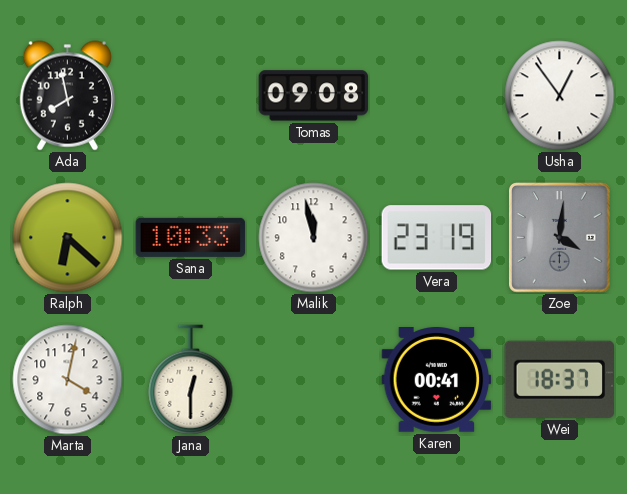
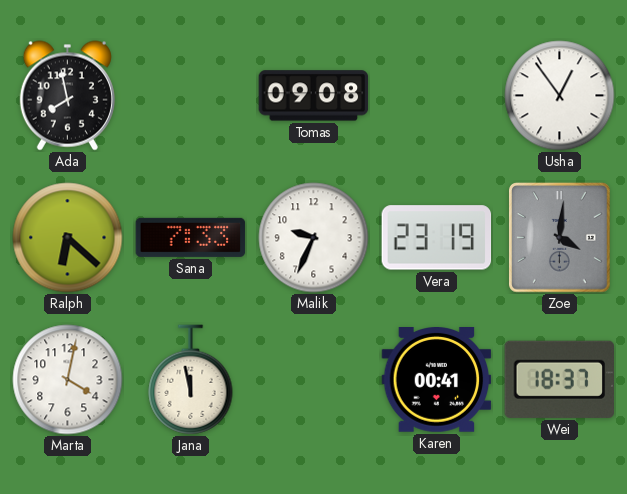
Sana: 10:33 -> 7:33 (191, 237)
Malik: 11:58 -> 9:34 (314, 238)
Jana: 12:30 -> 11:58 (191, 380)
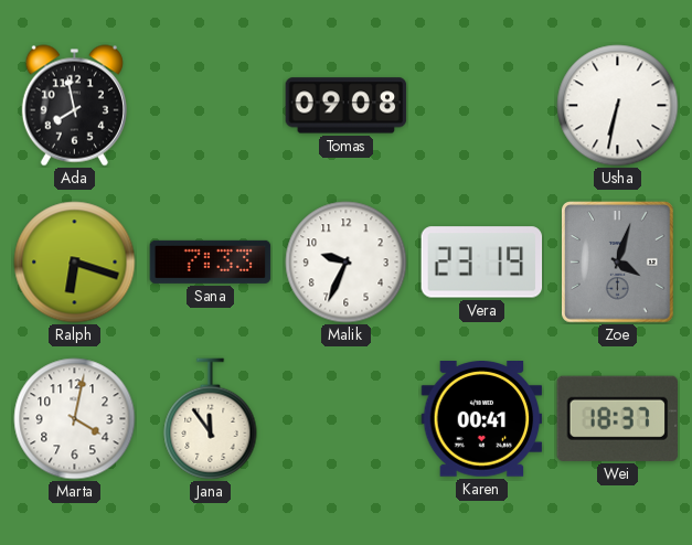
Usha: 12:54 -> 6:32 (618, 106)
Ralph: 6:22 -> 6:18 (75, 263)
Zoe: 4:01 -> 4:03 (618, 263)
Jana: 11:58 -> 11:54 (211, 419)
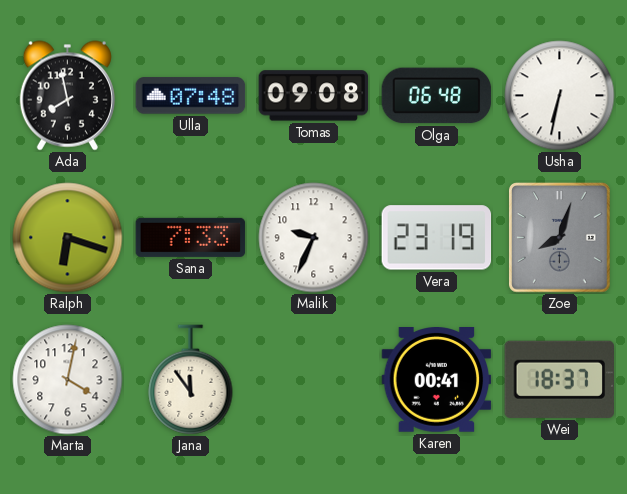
Ulla: none -> 07:48 (191, 96)
Olga: none -> 06:48 (437, 96)
Zoe: 4:03 -> 8:03 (560, 238)
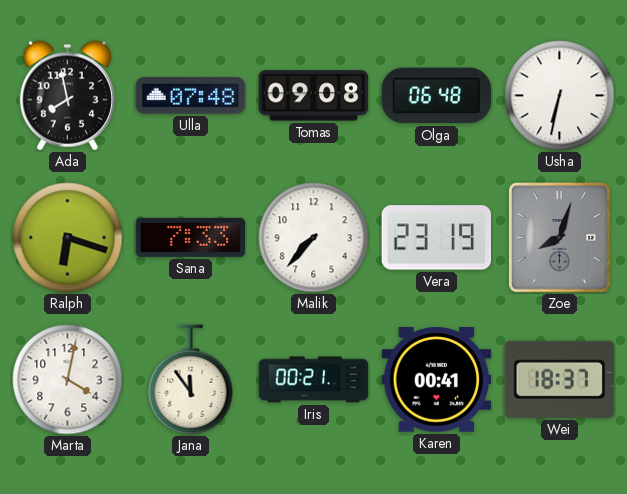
Malik: 9:34 -> 7:37 (314, 238)
Iris: none -> 00:21 (314, 380)
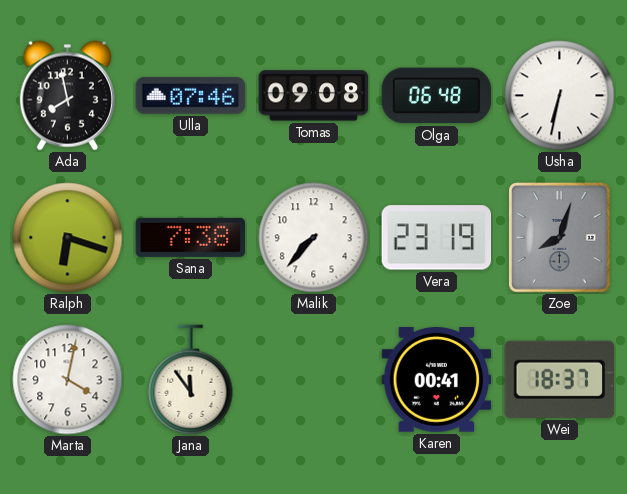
Ulla: 07:48 -> 07:46 (191, 96)
Sana: 7:33 -> 7:38 (191, 237)
Iris: 00:21 -> none (314, 380)
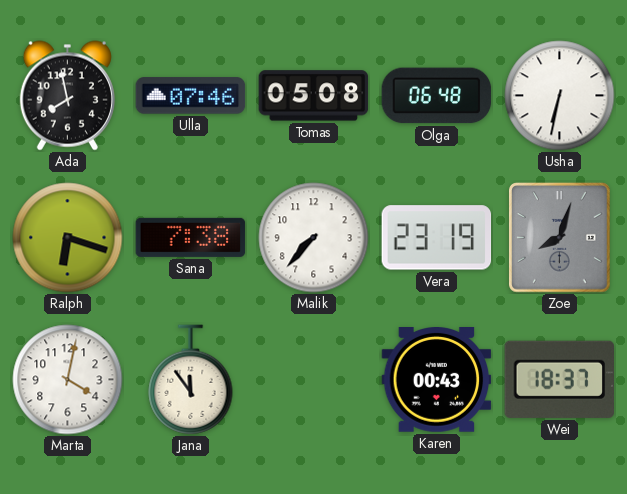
Tomas: 09:08 -> 05:08 (314, 96)
Karen: 00:41 -> 00:43 (437, 380)
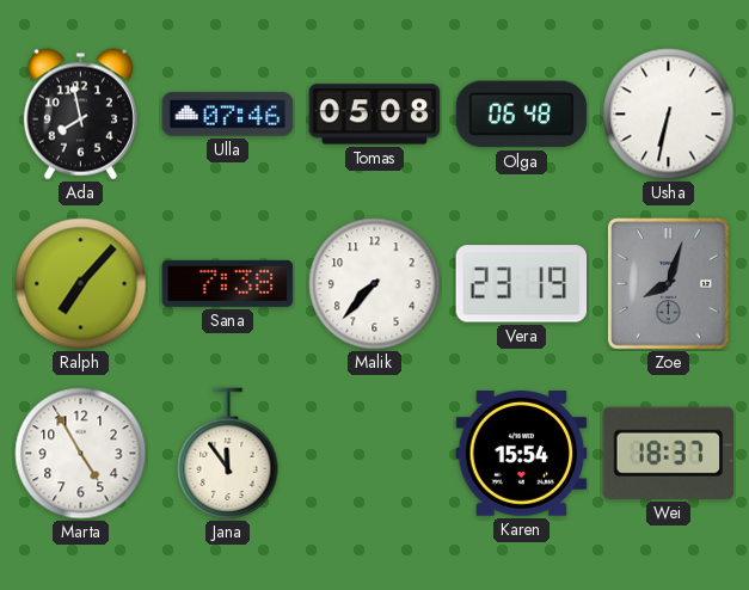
Ralph: 6:18 -> 7:07 (81, 284)
Marta: 4:02 -> 4:55 (81, 454)
Karen: 00:43 -> 15:54 (522, 454)
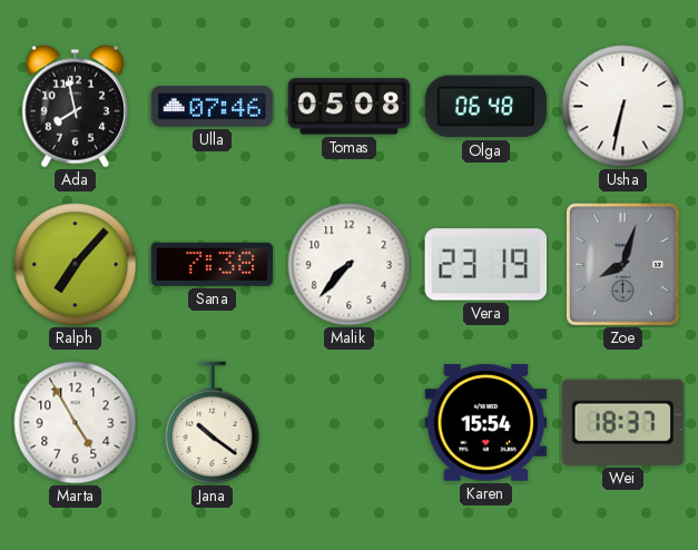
Jana: 11:54 -> 10:21 (213, 423)
